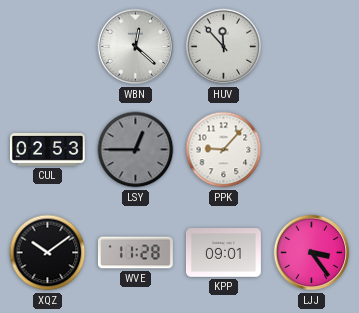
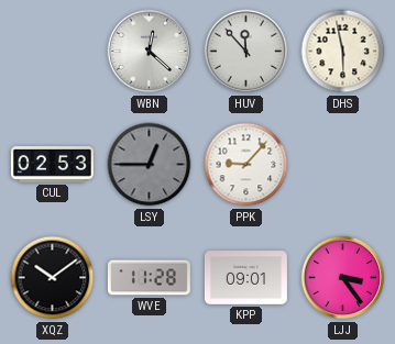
DHS: none -> 5:58 (343, 52)
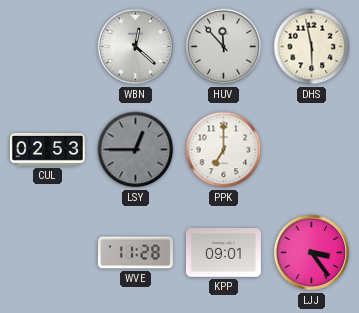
PPK: 9:07 -> 7:00 (224, 150)
XQZ: 10:09 -> none (53, 278)
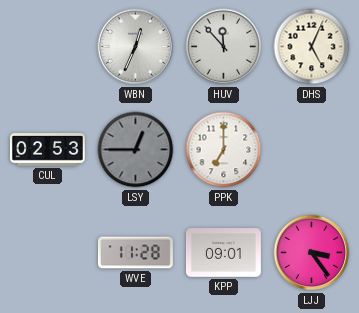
WBN: 12:22 -> 12:34 (136, 47)
DHS: 5:58 -> 5:04 (312, 47)
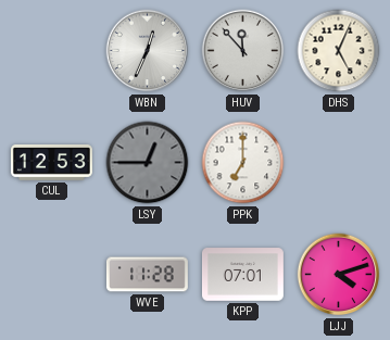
CUL: 02:53 -> 12:53 (51, 163)
KPP: 09:01 -> 07:01 (242, 275)
LJJ: 3:24 -> 4:12 (339, 275)
